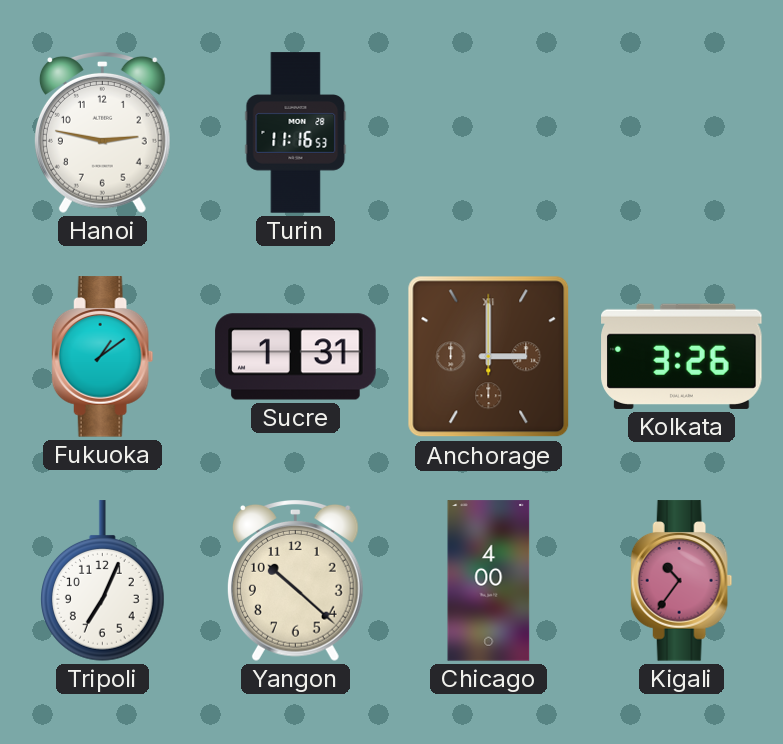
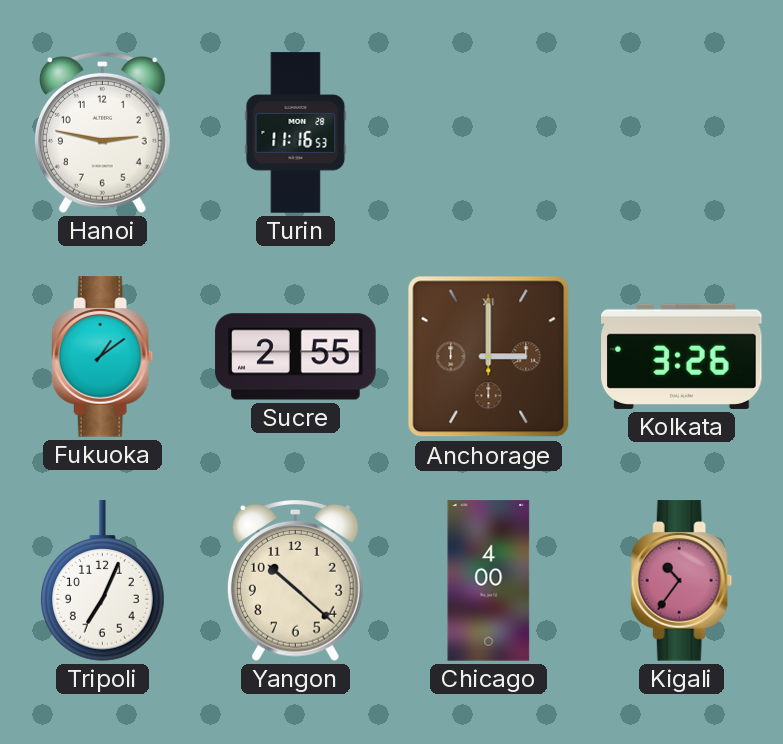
Sucre: 1:31 -> 2:55 (296, 357)
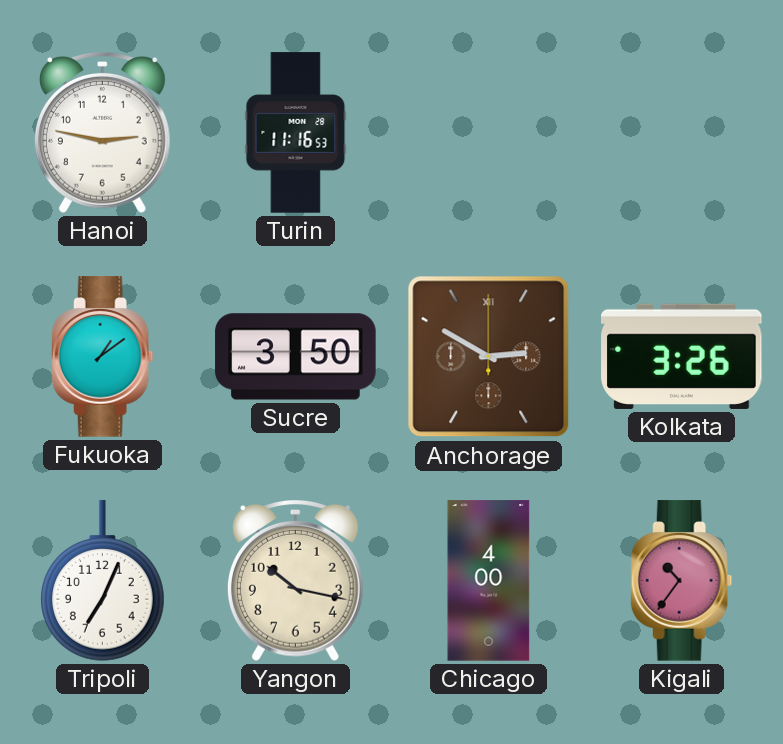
Sucre: 2:55 -> 3:50 (296, 357)
Anchorage: 3:00 -> 2:50 (489, 357)
Yangon: 10:22 -> 10:17 (295, 581)
